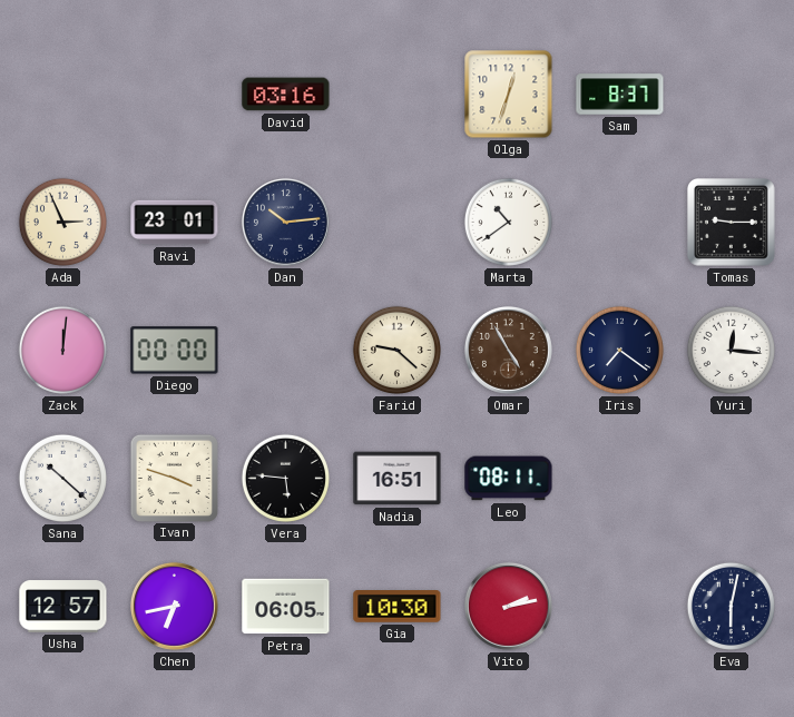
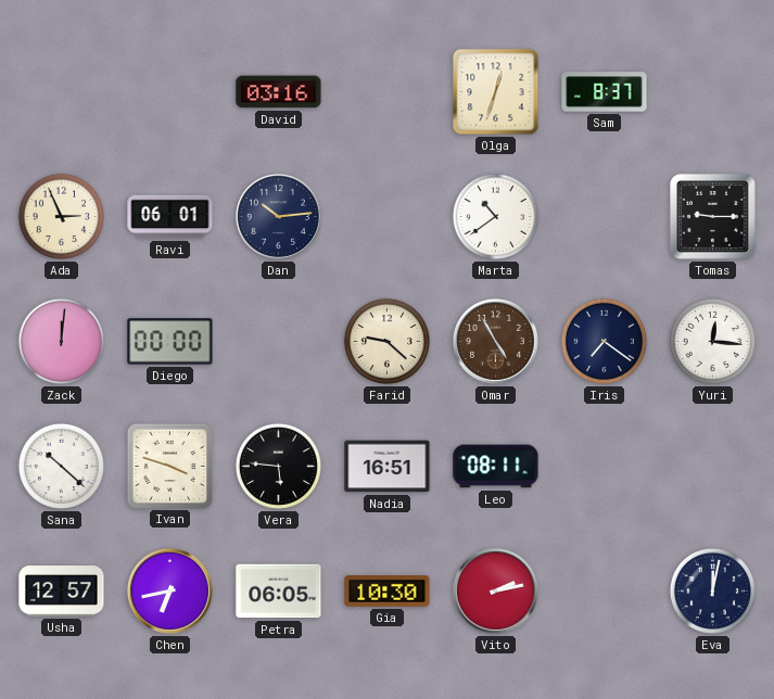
Ravi: 23:01 -> 06:01 (170, 217)
Eva: 6:02 -> 12:02 (712, 590)
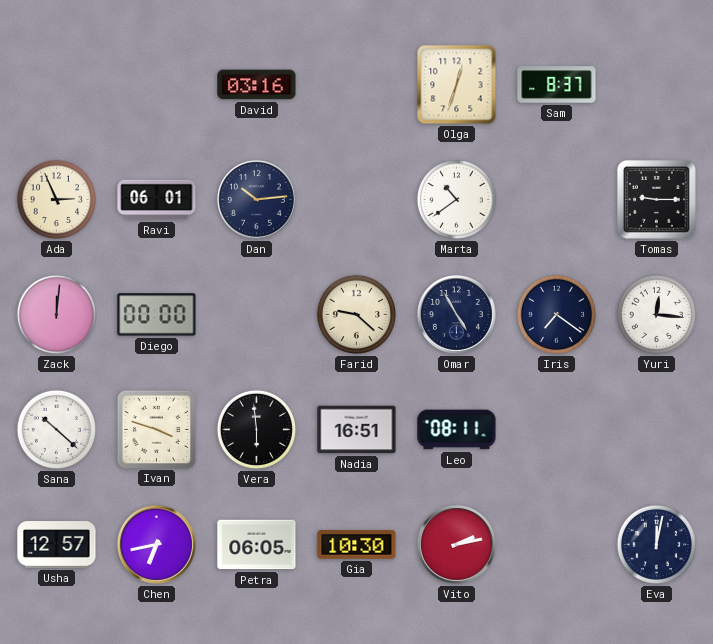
Omar dial: brown -> navy (456, 314)
Vera: 5:46 -> 5:59 (256, 429)
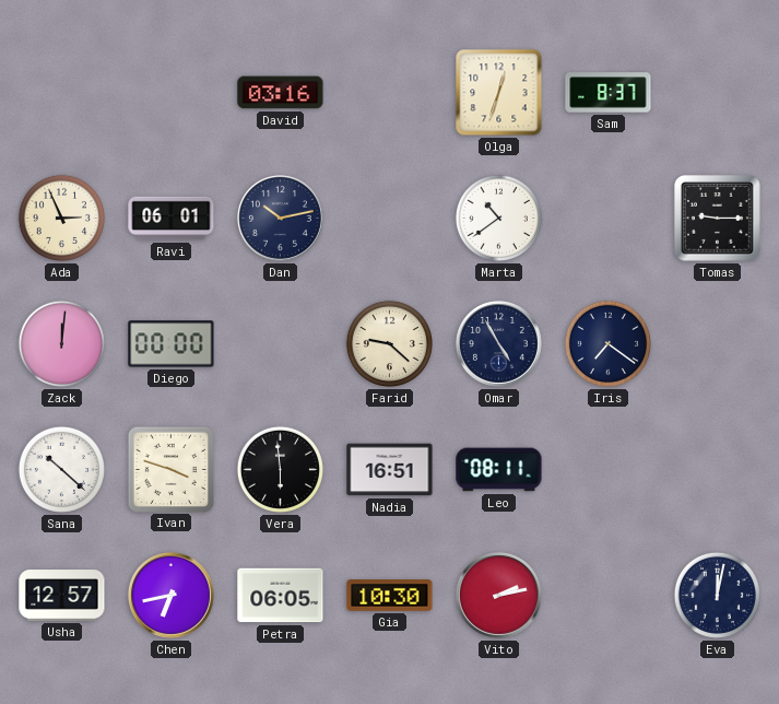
Dan: 10:14 -> 10:13 (280, 218)
Yuri: 12:16 -> none (656, 314)
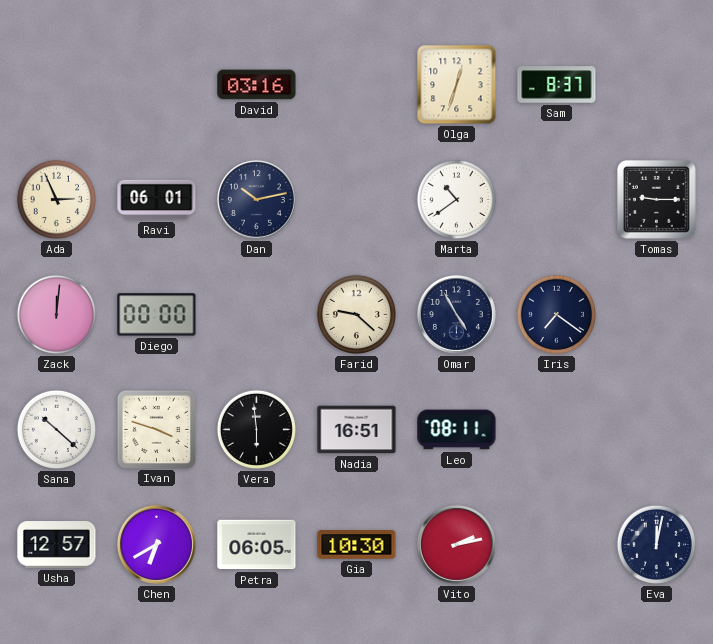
Chen: 6:43 -> 6:40 (156, 544)
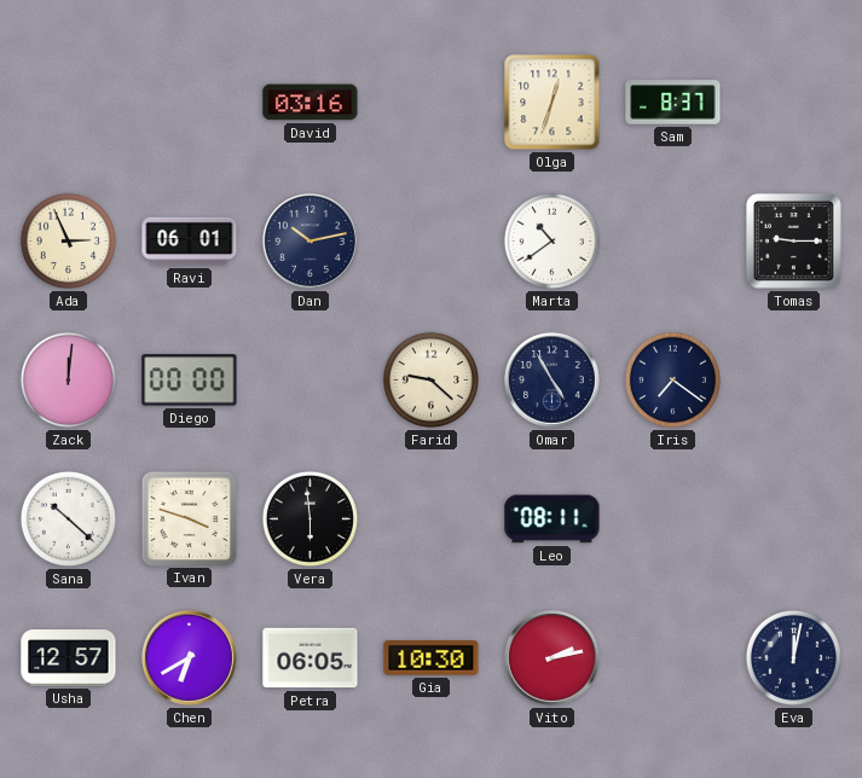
Nadia: 16:51 -> none (357, 430)
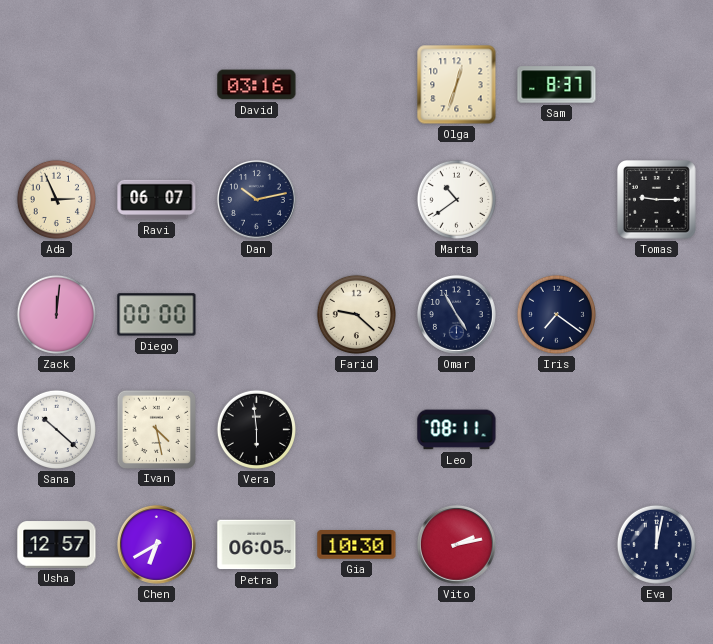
Ravi: 06:01 -> 06:07 (157, 200)
Ivan: 3:48 -> 4:28 (156, 429)
